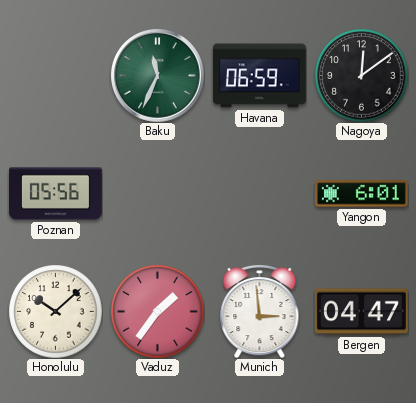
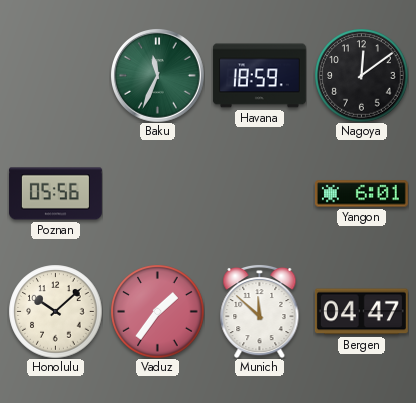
Havana: 06:59 -> 18:59 (259, 76)
Munich: 2:59 -> 11:52 (260, 311)
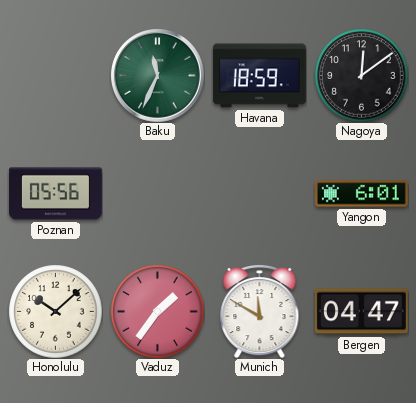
Munich: 11:52 -> 11:50 (260, 311)
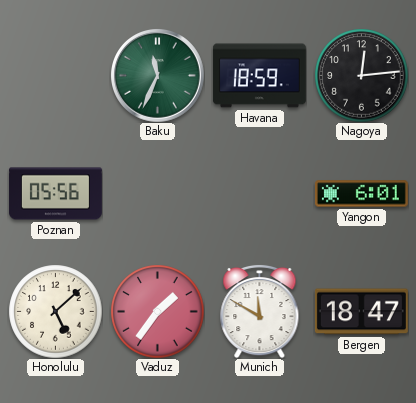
Nagoya: 12:09 -> 12:14 (361, 75)
Honolulu: 10:08 -> 5:08 (55, 311)
Bergen: 04:47 -> 18:47 (361, 312)
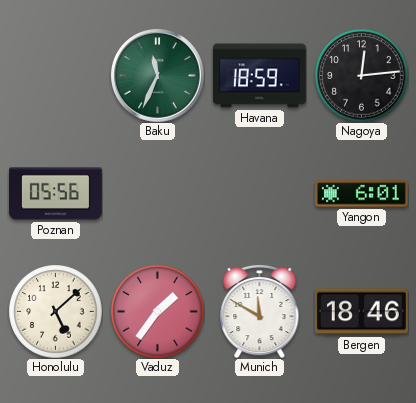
Bergen: 18:47 -> 18:46 (361, 312)
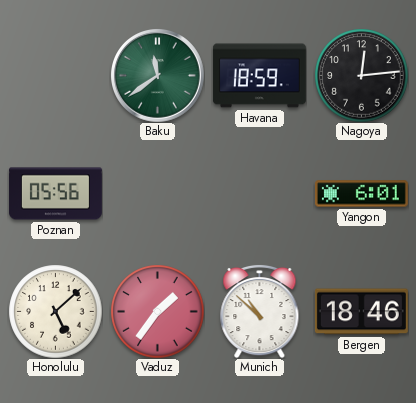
Baku: 11:34 -> 11:39 (158, 76)
Munich: 11:50 -> 10:52 (260, 311)
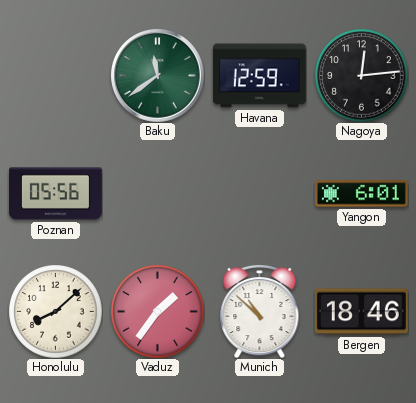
Havana: 18:59 -> 12:59 (259, 76)
Honolulu: 5:08 -> 8:08 (55, 311)
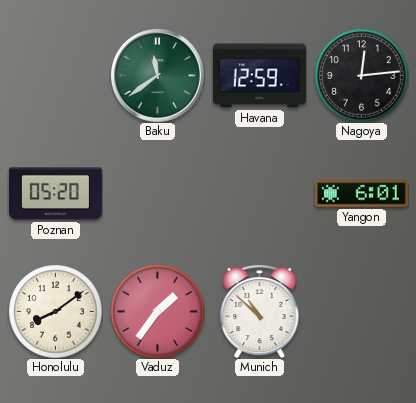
Poznan: 05:56 -> 05:20 (55, 194)
Honolulu: 8:08 -> 8:09 (55, 311)
Bergen: 18:46 -> none (361, 312)
